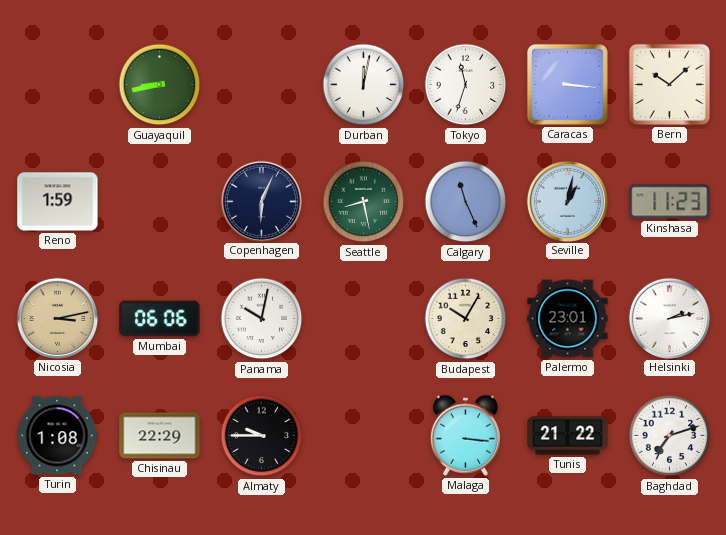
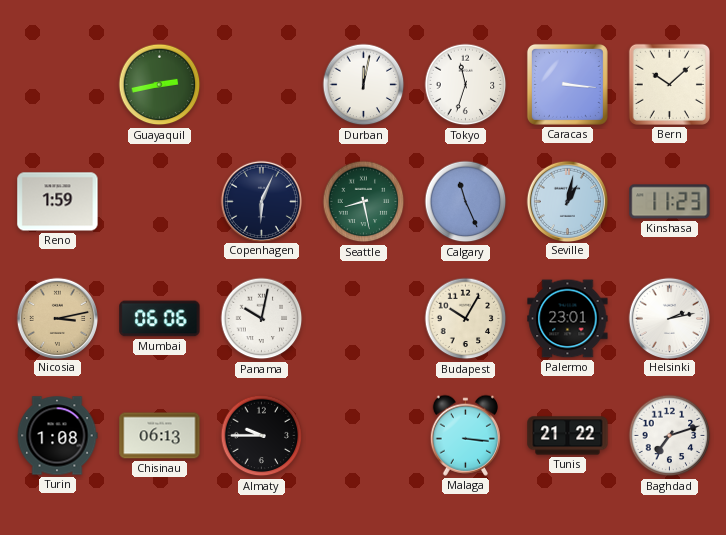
Guayaquil: 8:43 -> 2:43 (160, 85)
Chisinau: 22:29 -> 06:13 (160, 436)
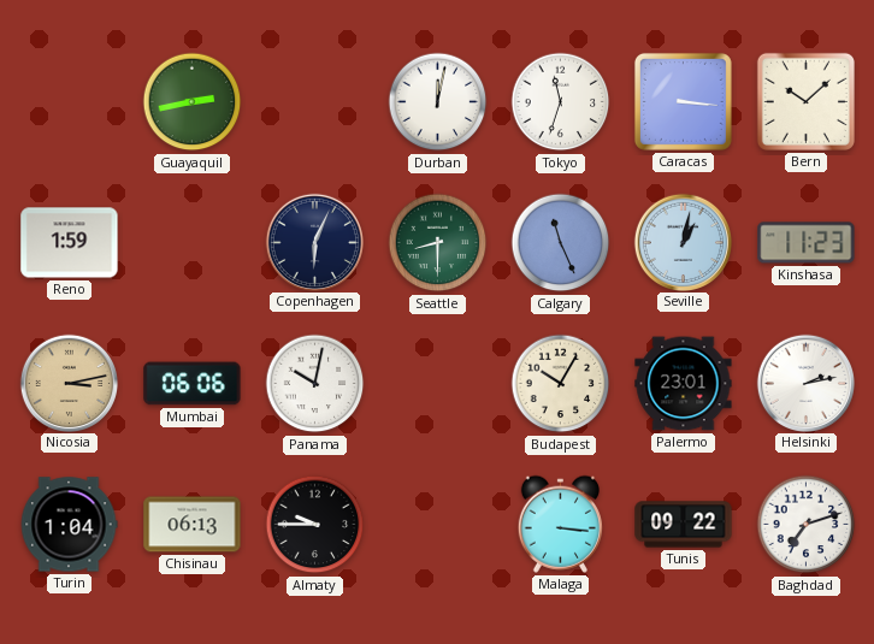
Seattle: 8:28 -> 8:30 (438, 243)
Turin: 1:08 -> 1:04 (69, 525)
Tunis: 21:22 -> 09:22 (684, 525)
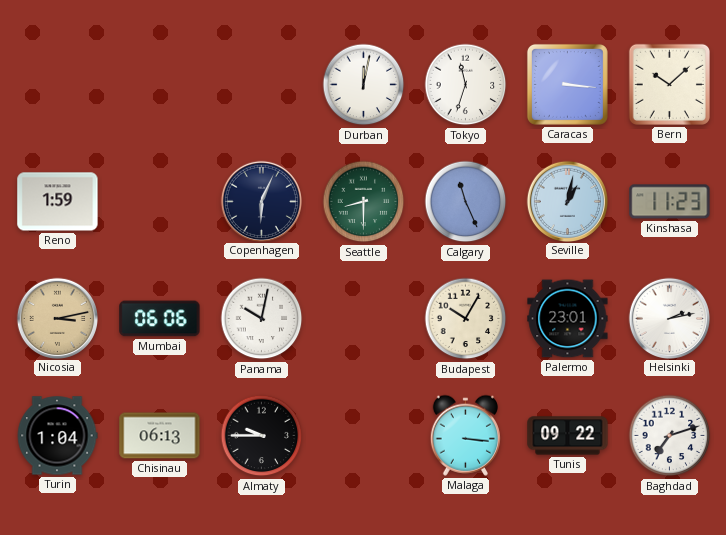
Guayaquil: 2:43 -> none (193, 102)
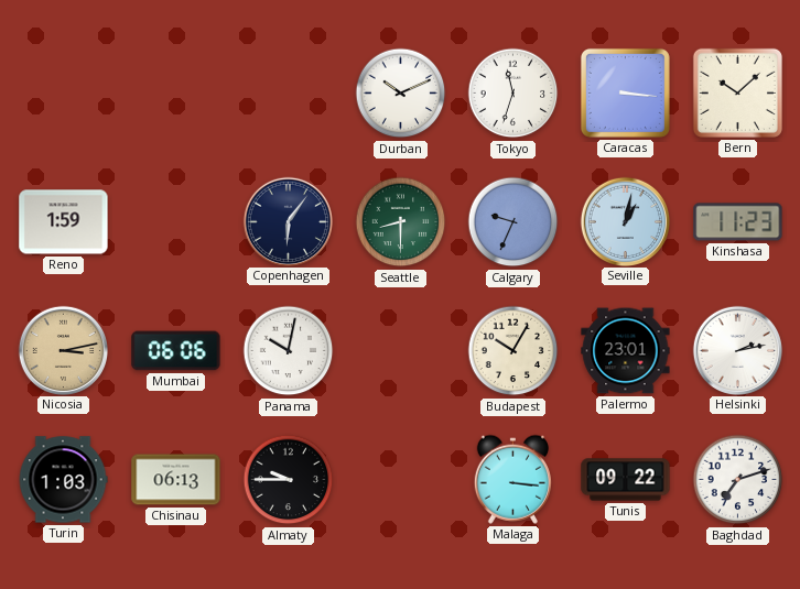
Durban: 12:02 -> 10:11 (401, 94)
Copenhagen: 6:04 -> 6:06 (288, 221)
Calgary: 11:26 -> 9:34 (513, 222)
Turin: 1:04 -> 1:03 (63, 480)
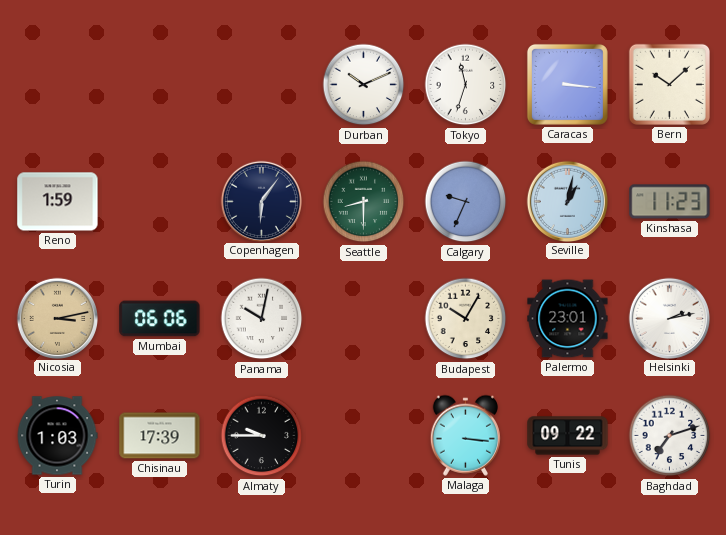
Chisinau: 06:13 -> 17:39 (160, 436)
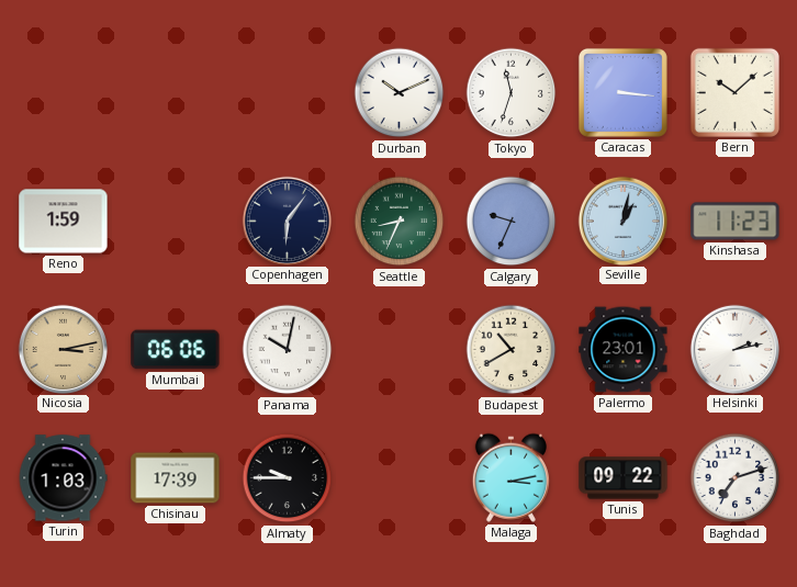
Seattle: 8:30 -> 8:34 (400, 222)
Budapest: 10:05 -> 10:40 (512, 350)
Malaga: 3:16 -> 3:13 (510, 477)
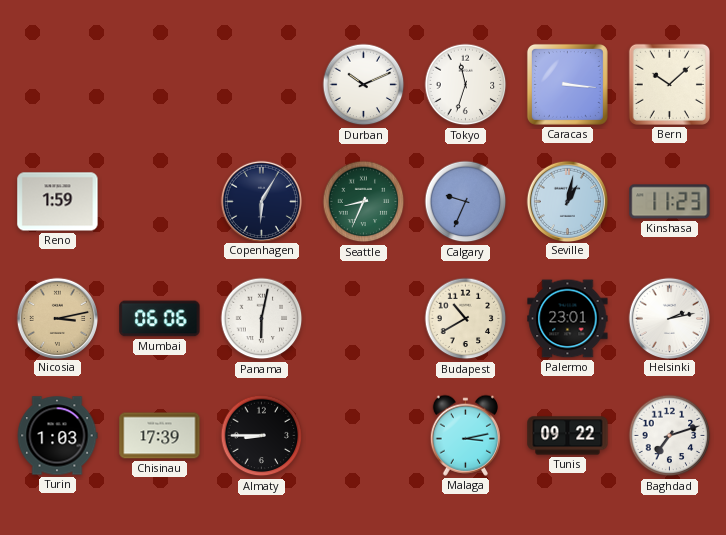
Copenhagen: 6:06 -> 6:05 (261, 201)
Panama: 10:02 -> 6:02 (262, 319)
Almaty: 9:45 -> 8:45 (262, 436)
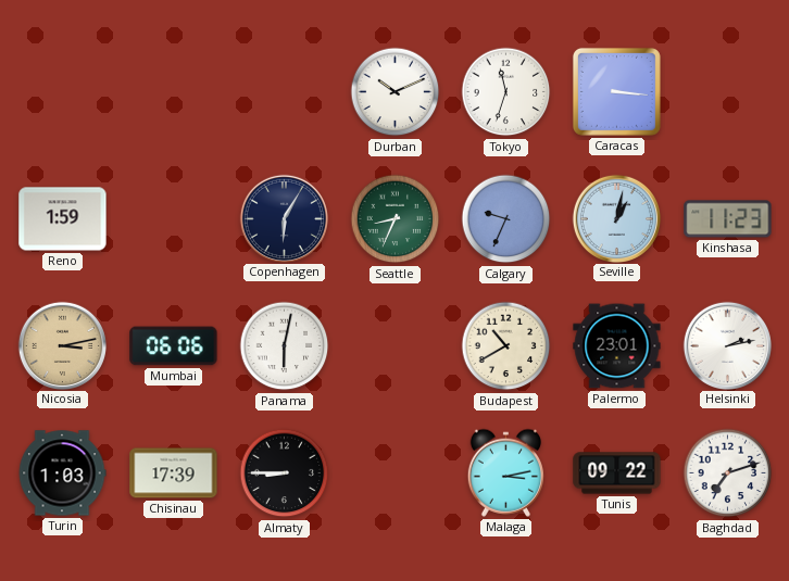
Bern: 10:08 -> none (669, 84)
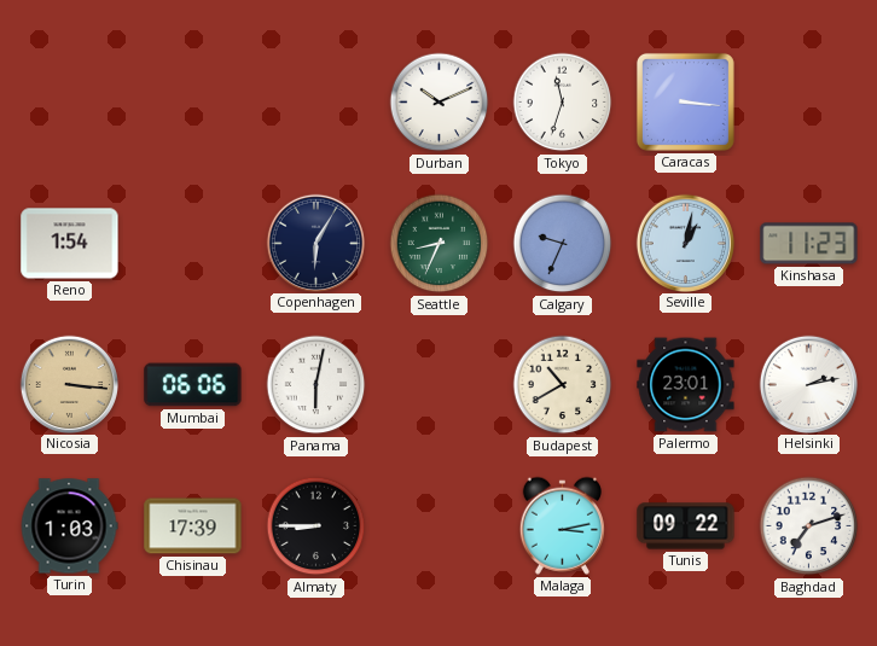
Reno: 1:59 -> 1:54 (70, 244)
Nicosia: 3:13 -> 3:16 (69, 384)
